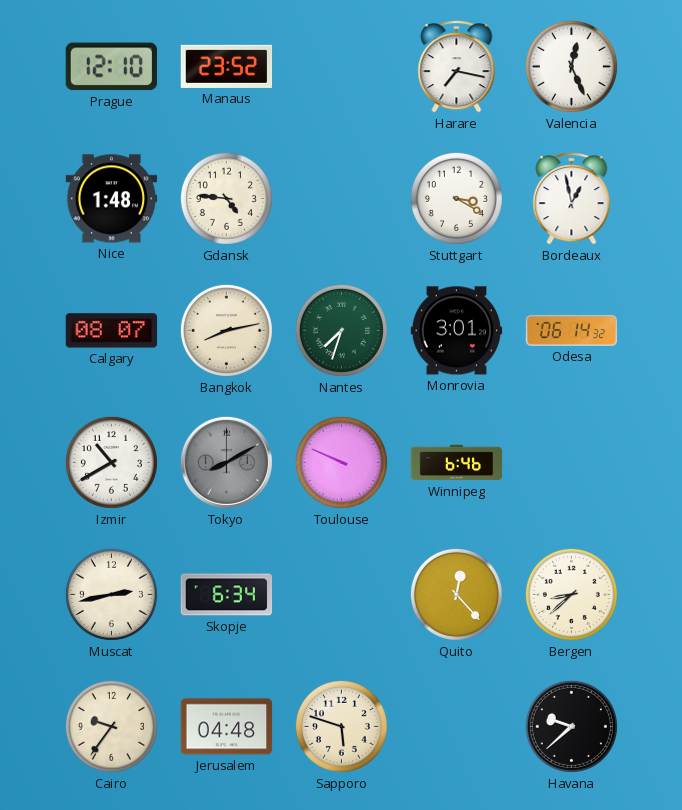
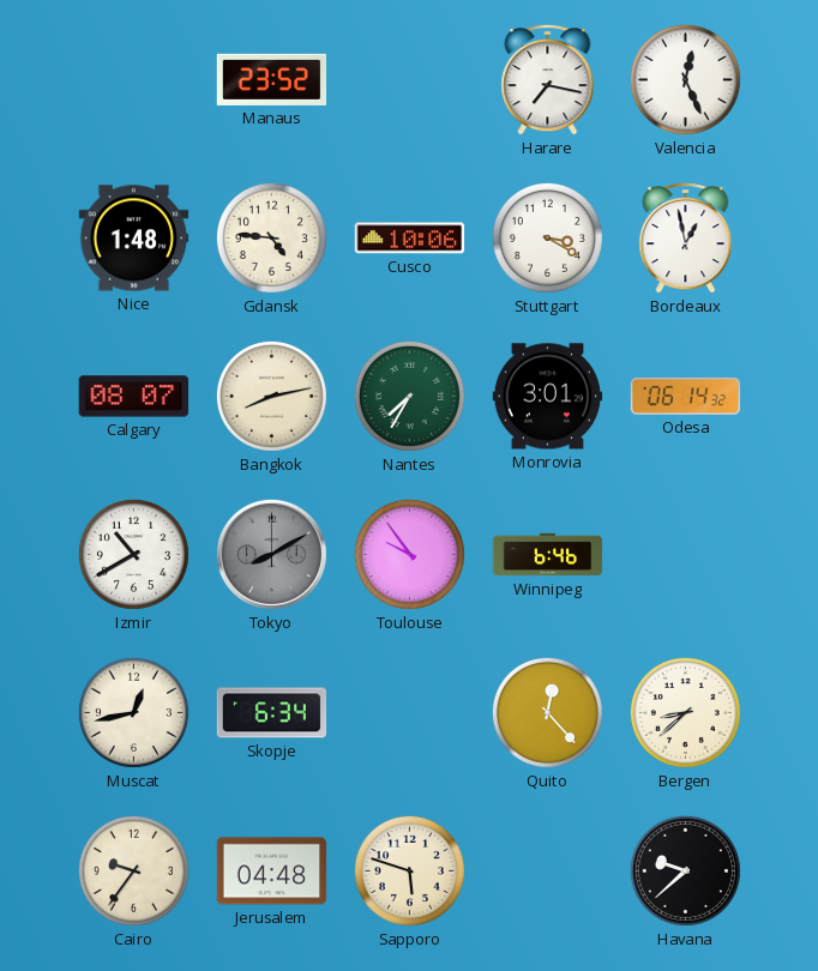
Prague: 12:10 -> none (111, 67)
Cusco: none -> 10:06 (410, 239)
Nantes: 7:33 -> 7:35 (409, 396)
Toulouse: 9:49 -> 9:54 (409, 554)
Muscat: 2:43 -> 12:43 (133, 712)
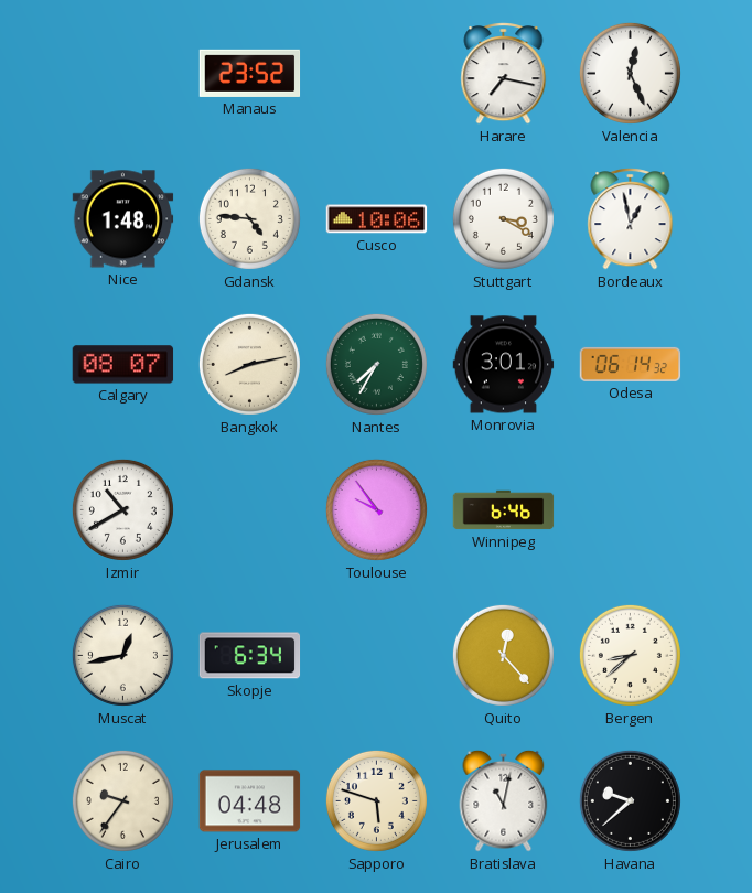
Tokyo: 8:10 -> none (271, 554)
Bratislava: none -> 11:02 (504, 800)
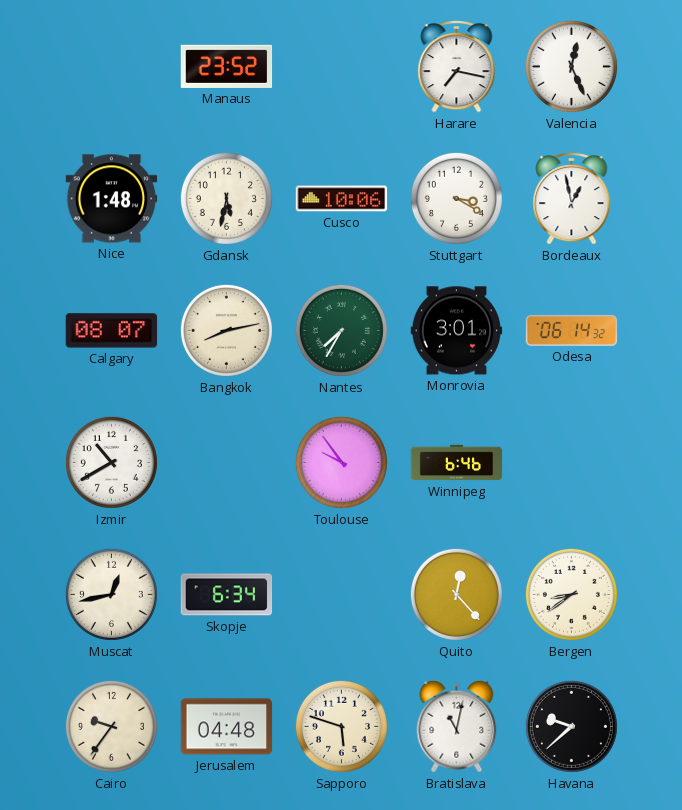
Gdansk: 4:46 -> 5:32 (226, 198)
Bergen: 8:38 -> 8:39 (571, 594)
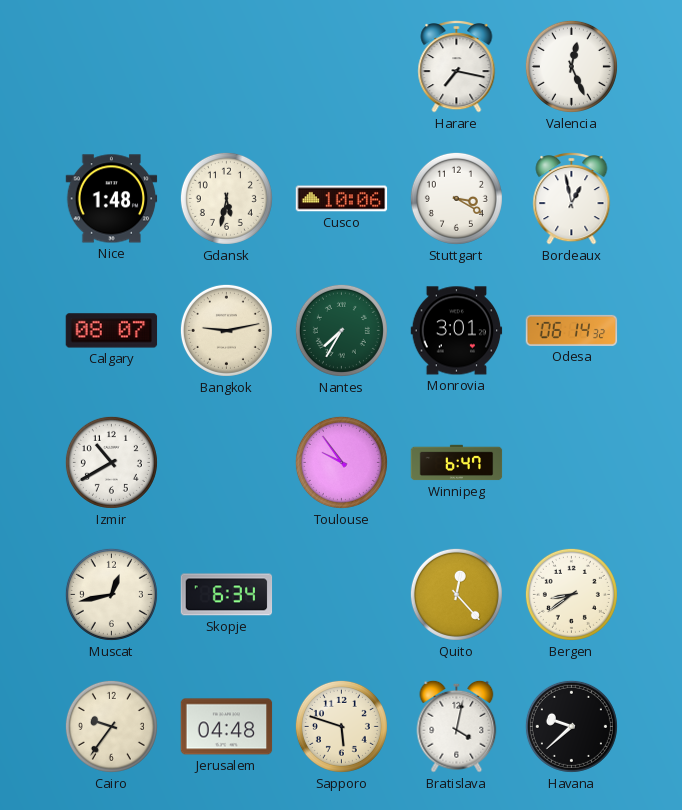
Manaus: 23:52 -> none (227, 66)
Bangkok: 8:13 -> 9:13 (226, 330)
Winnipeg: 6:46 -> 6:47 (457, 463)
Bratislava: 11:02 -> 4:02 (457, 726)
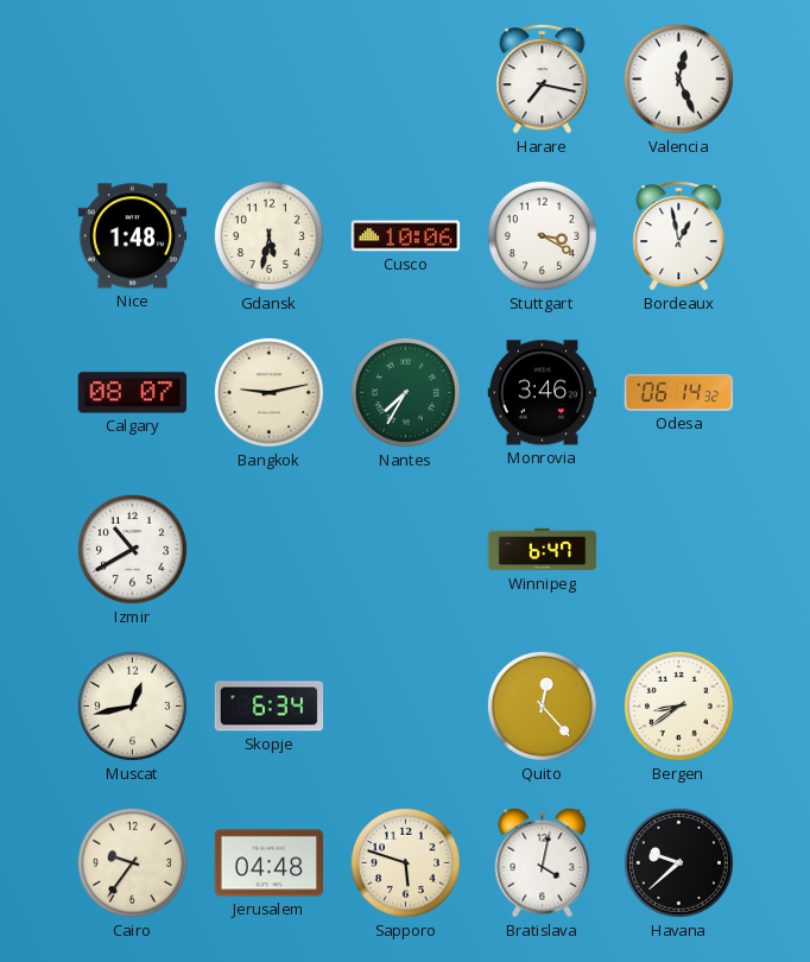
Monrovia: 3:01 -> 3:46 (543, 393)
Toulouse: 9:54 -> none (341, 462)
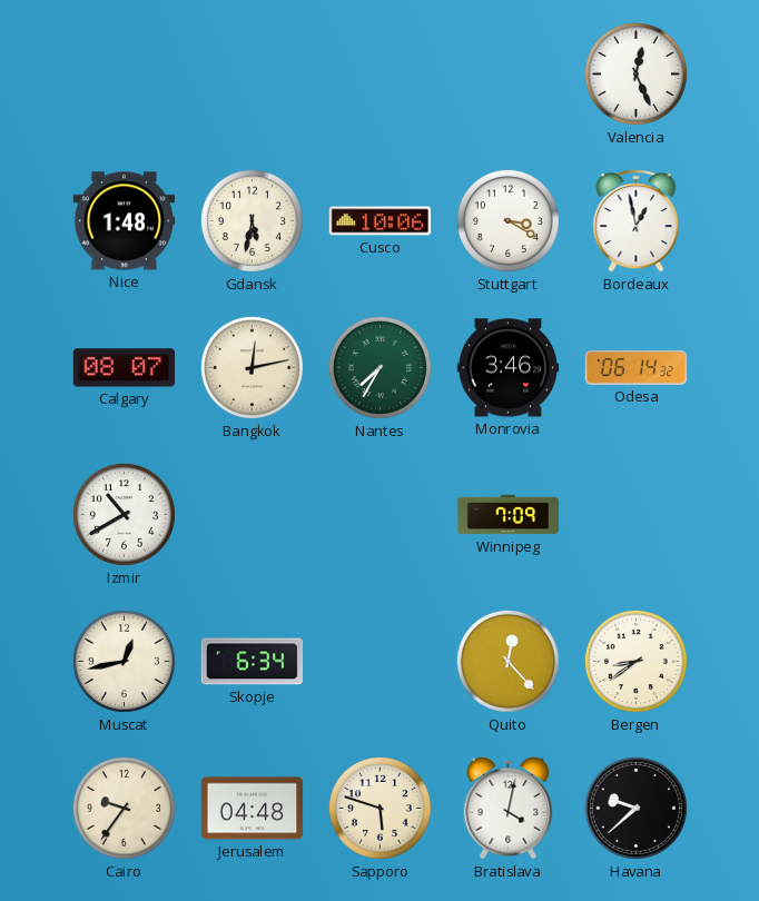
Harare: 7:17 -> none (543, 80)
Bangkok: 9:13 -> 12:13 (252, 367)
Winnipeg: 6:47 -> 7:09 (509, 515)
